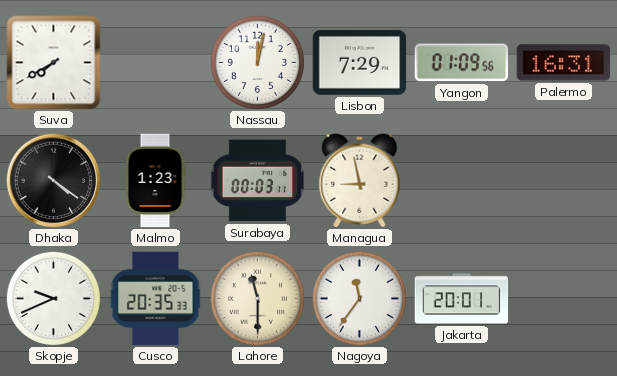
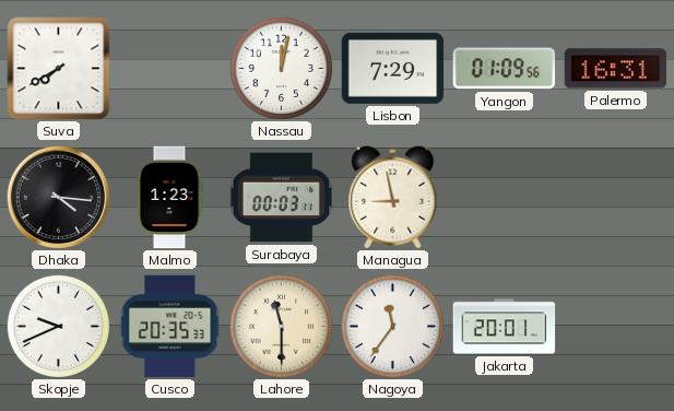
Dhaka: 4:21 -> 4:16 (58, 197)
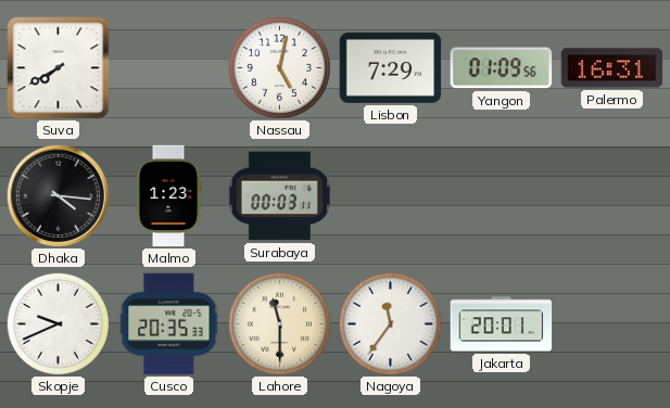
Nassau: 12:02 -> 5:02 (279, 67)
Managua: 8:58 -> none (393, 198)
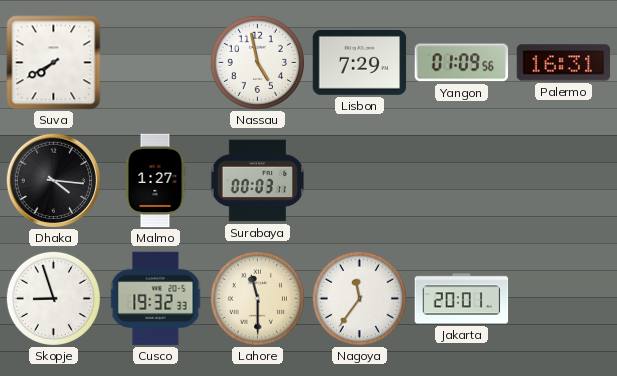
Nassau: 5:02 -> 4:58 (257, 62)
Malmo: 1:23 -> 1:27 (155, 181)
Skopje: 9:41 -> 8:57 (53, 298)
Cusco: 20:35 -> 19:32 (156, 299)
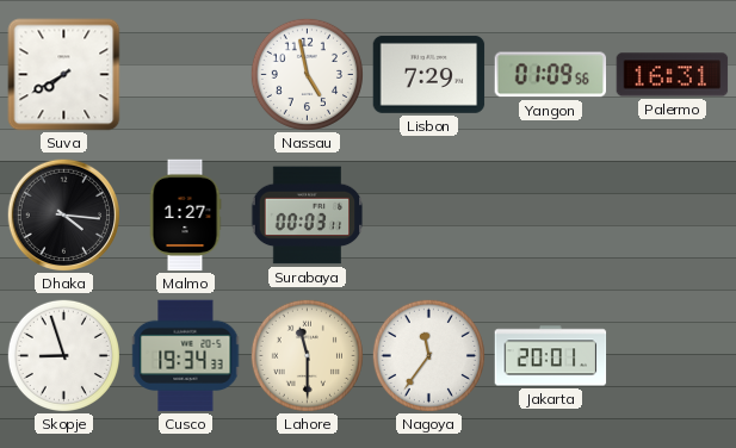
Cusco: 19:32 -> 19:34 (186, 356)
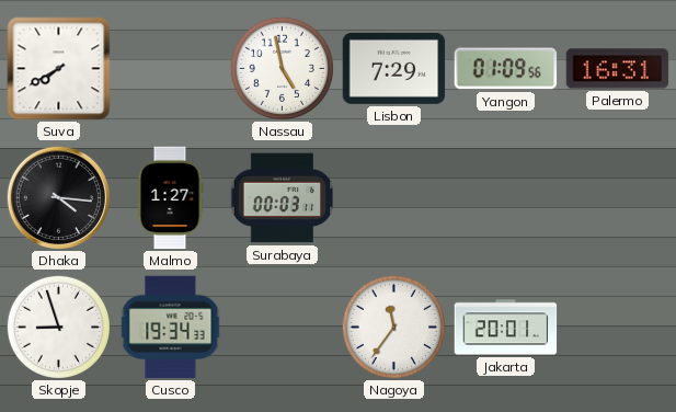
Lahore: 11:30 -> none (307, 355)
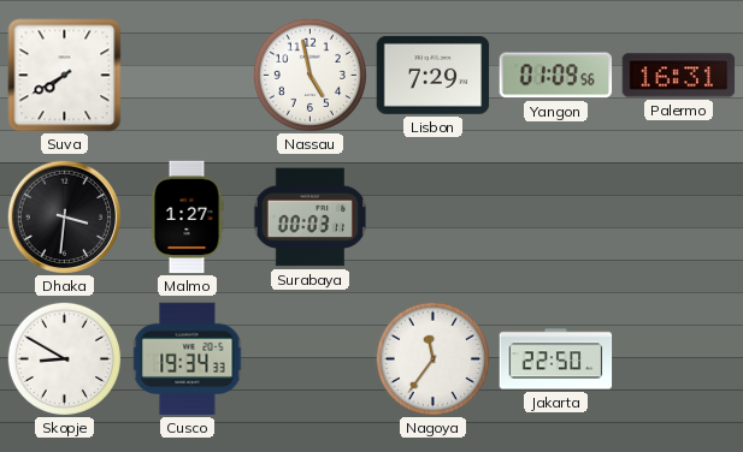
Dhaka: 4:16 -> 3:31 (64, 216)
Skopje: 8:57 -> 8:50 (64, 358)
Jakarta: 20:01 -> 22:50 (556, 359)
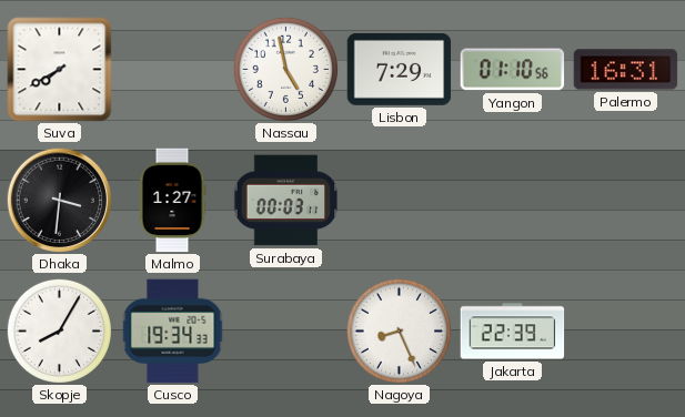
Yangon: 01:09 -> 01:10 (513, 70)
Skopje: 8:50 -> 8:05 (59, 330)
Nagoya: 11:36 -> 8:26 (399, 330)
Jakarta: 22:50 -> 22:39 (513, 332)
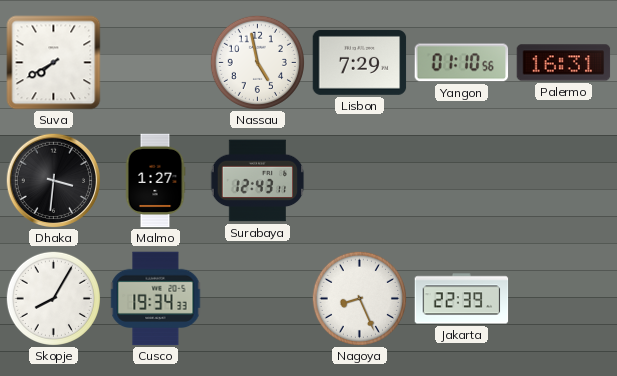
Surabaya: 00:03 -> 12:43 (257, 181)
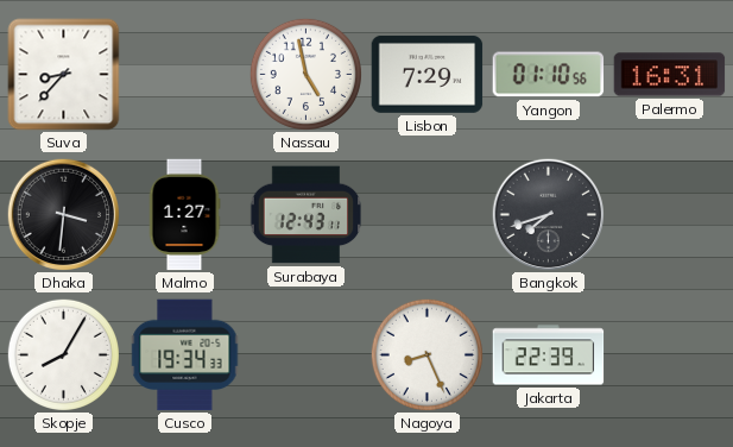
Suva: 7:40 -> 8:37 (64, 75)
Bangkok: none -> 7:42 (548, 214)
